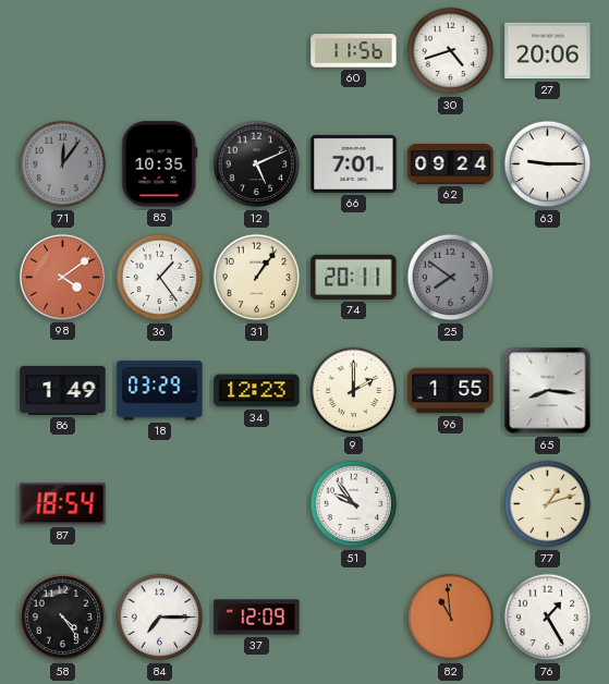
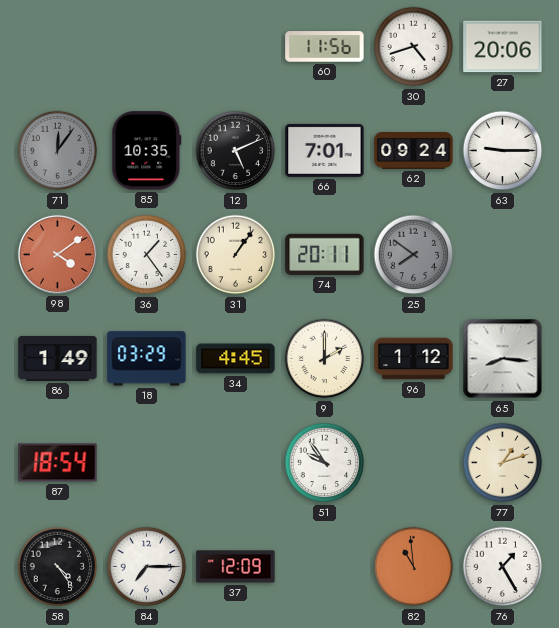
34: 12:23 -> 4:45 (236, 359)
96: 1:55 -> 1:12 (414, 359)
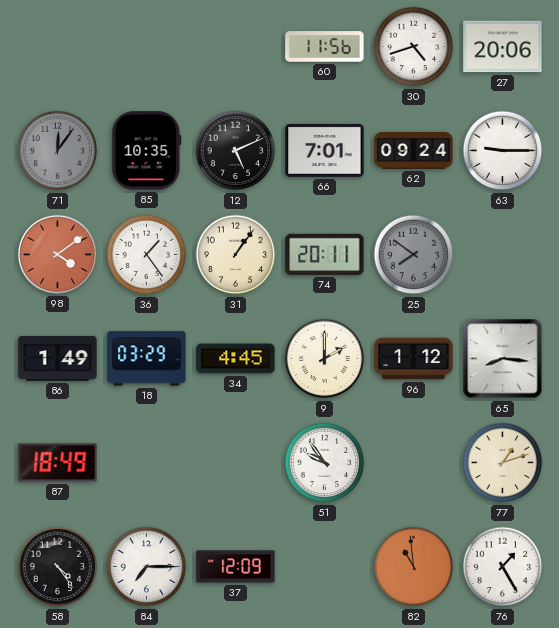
87: 18:54 -> 18:49 (58, 463)
